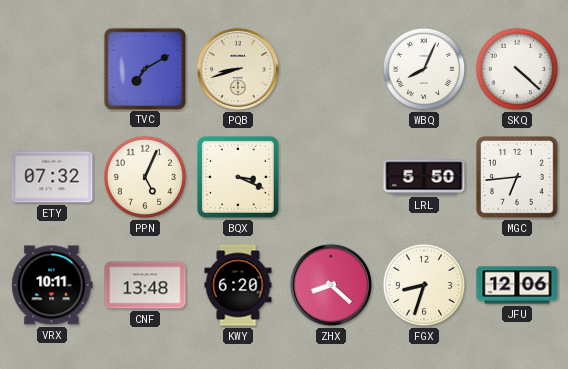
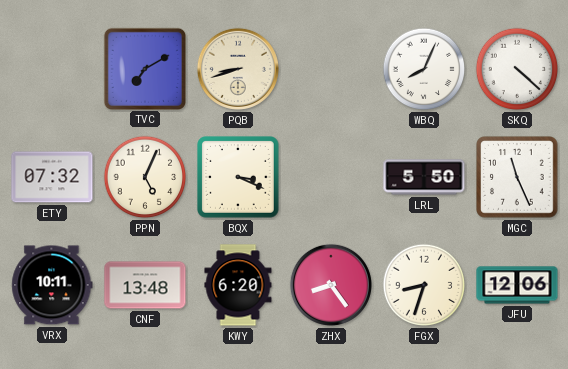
MGC: 6:44 -> 11:26 (518, 178)
ZHX: 8:22 -> 8:24 (331, 285)
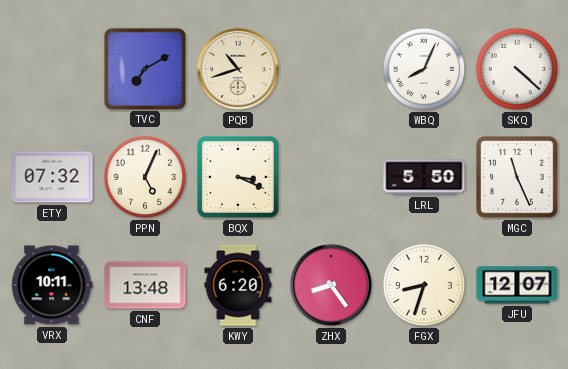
PQB: 8:42 -> 10:42 (238, 69)
JFU: 12:06 -> 12:07 (517, 285)
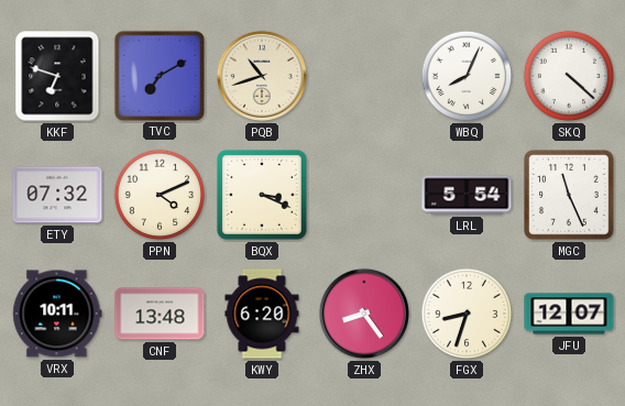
KKF: none -> 6:48 (57, 76)
PPN: 5:04 -> 4:11 (160, 195)
LRL: 5:50 -> 5:54 (467, 195)
